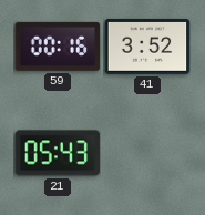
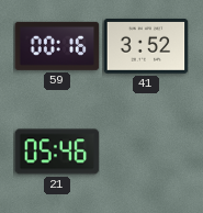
21: 05:43 -> 05:46 (57, 152)
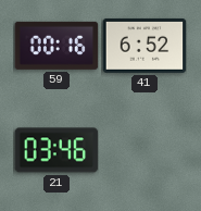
41: 3:52 -> 6:52 (145, 46)
21: 05:46 -> 03:46 (56, 150)
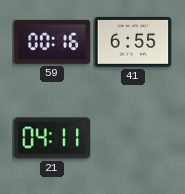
41: 6:52 -> 6:55 (133, 42)
21: 03:46 -> 04:11 (52, 138)
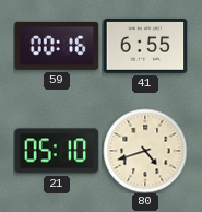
21: 04:11 -> 05:10 (57, 151)
80: none -> 4:42 (145, 151)
